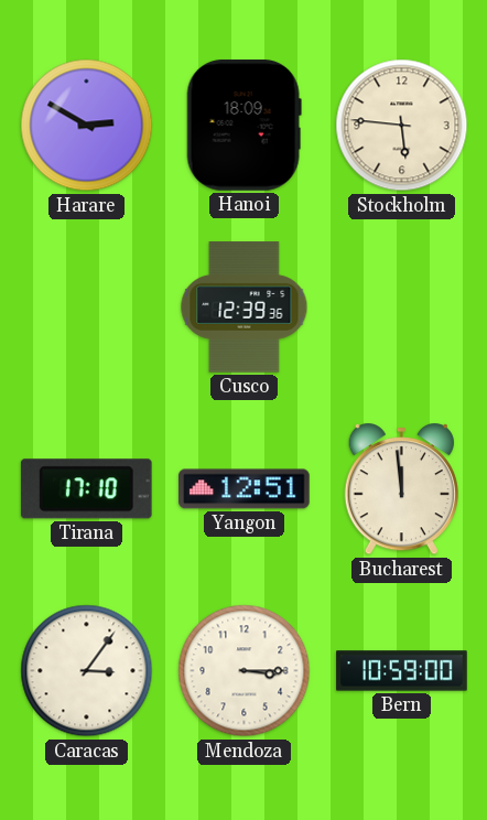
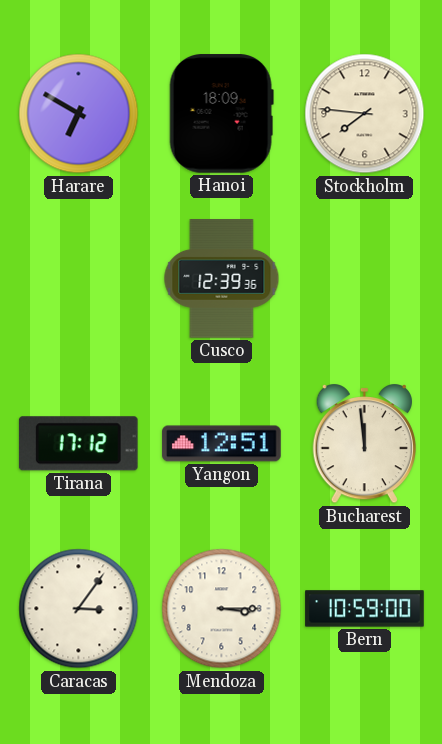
Harare: 2:50 -> 6:50 (79, 114)
Stockholm: 5:46 -> 7:46 (365, 114)
Tirana: 17:10 -> 17:12 (78, 444)
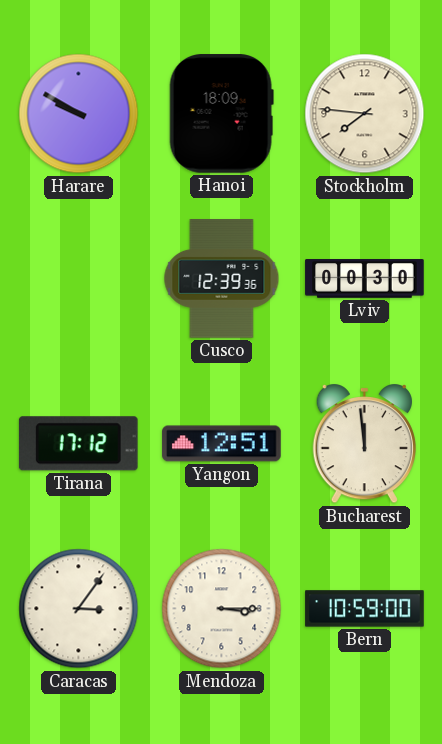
Harare: 6:50 -> 9:50 (79, 114)
Lviv: none -> 00:30 (365, 279)
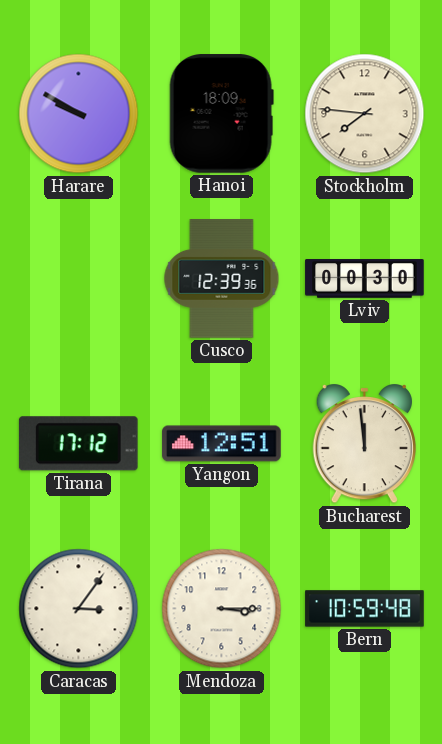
Bern: 10:59:00 -> 10:59:48 (365, 609)
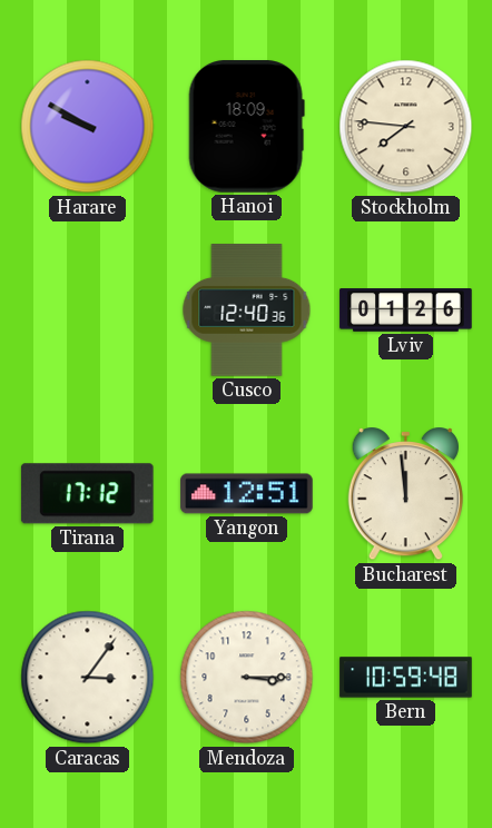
Cusco: 12:39 -> 12:40 (247, 310)
Lviv: 00:30 -> 01:26 (406, 310)
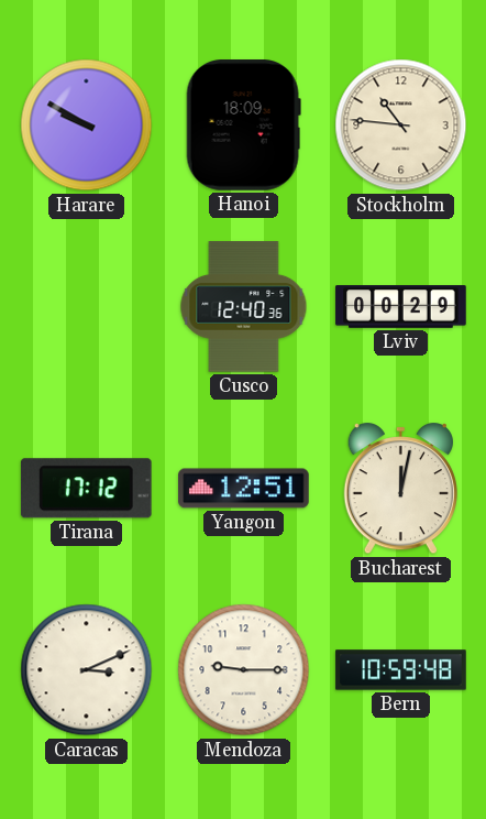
Stockholm: 7:46 -> 10:46 (401, 125)
Lviv: 01:26 -> 00:29 (401, 307)
Bucharest: 11:59 -> 12:02 (400, 490)
Caracas: 3:06 -> 3:11 (87, 670)
Mendoza: 3:15 -> 9:15 (244, 670)
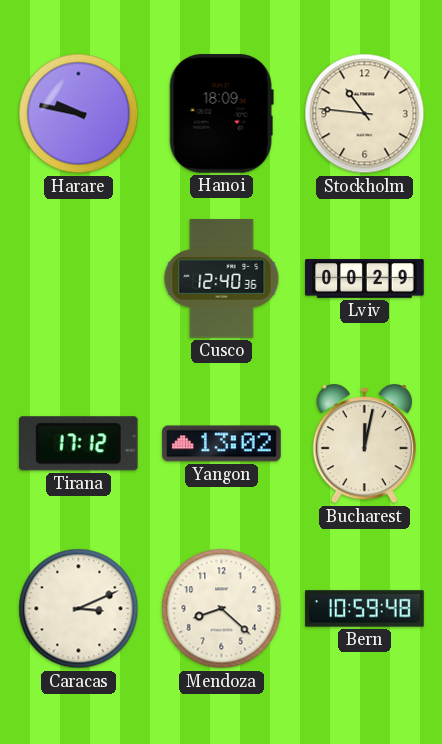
Harare: 9:50 -> 9:47 (79, 114)
Yangon: 12:51 -> 13:02 (222, 444)
Mendoza: 9:15 -> 8:22 (222, 609)
